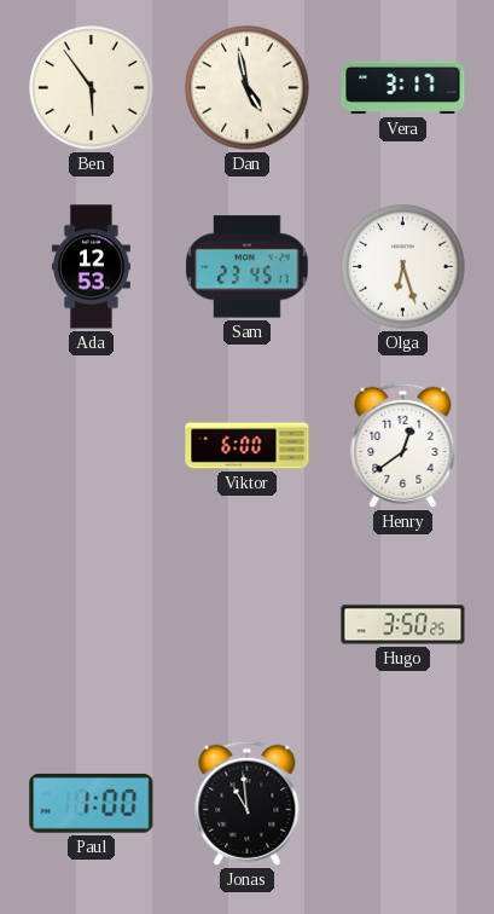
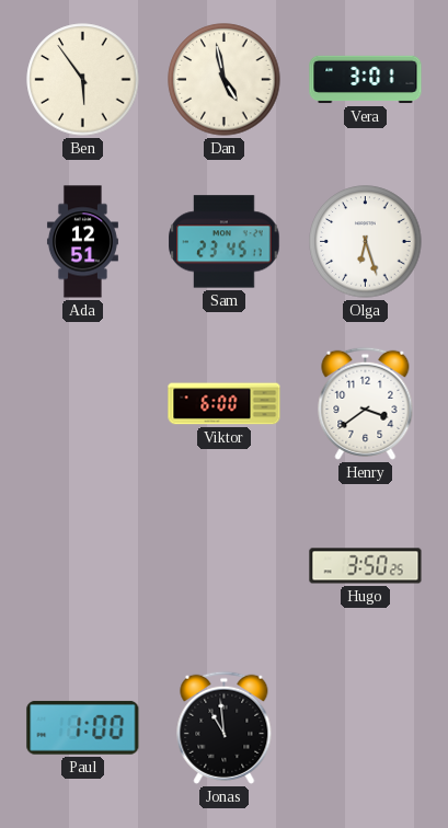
Vera: 3:17 -> 3:01 (366, 80)
Ada: 12:53 -> 12:51 (82, 242)
Henry: 12:39 -> 3:39 (366, 403)
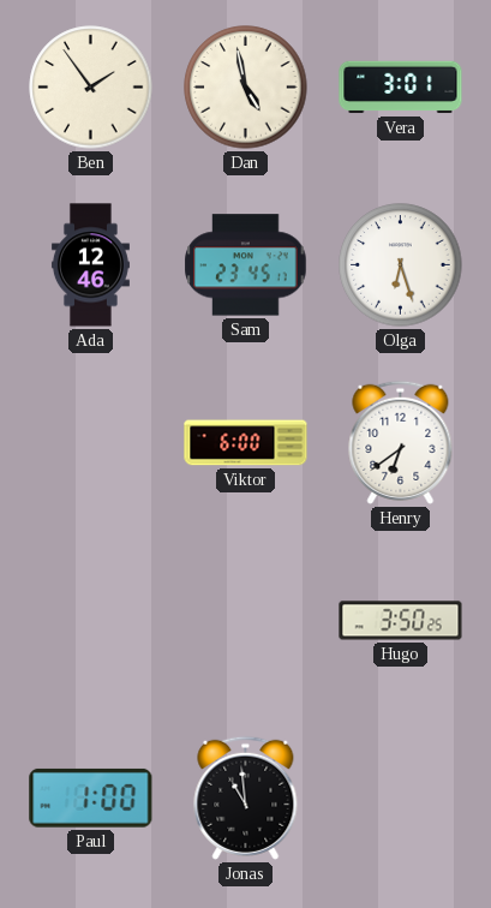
Ben: 5:54 -> 1:54 (91, 88)
Ada: 12:51 -> 12:46 (90, 265)
Henry: 3:39 -> 6:39 (401, 442)
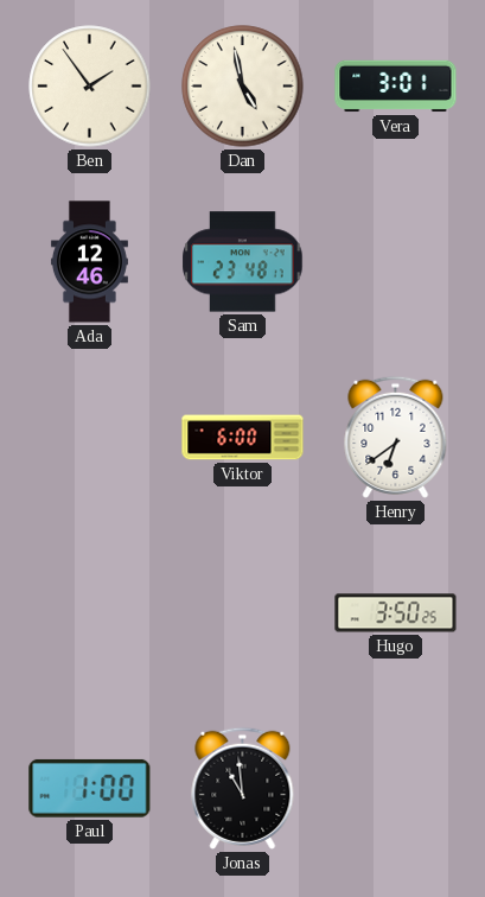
Sam: 23:45 -> 23:48 (243, 262)
Olga: 6:27 -> none (401, 265)
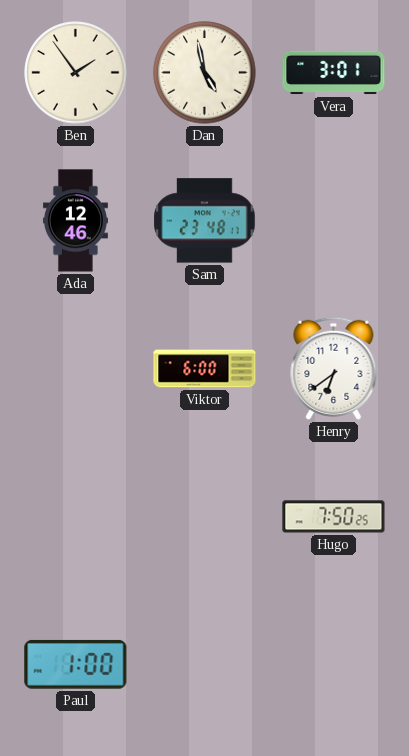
Hugo: 3:50 -> 7:50 (334, 517)
Jonas: 10:59 -> none (243, 788)
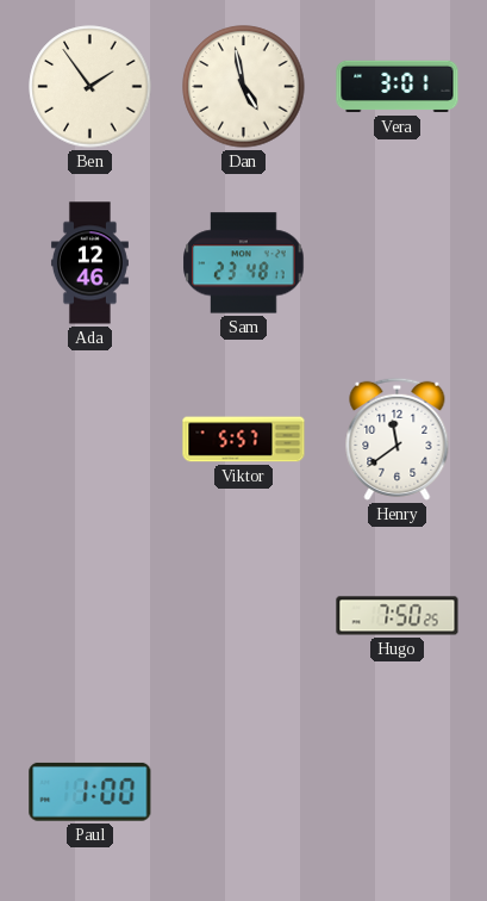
Viktor: 6:00 -> 5:57 (244, 440)
Henry: 6:39 -> 11:39 (398, 439)
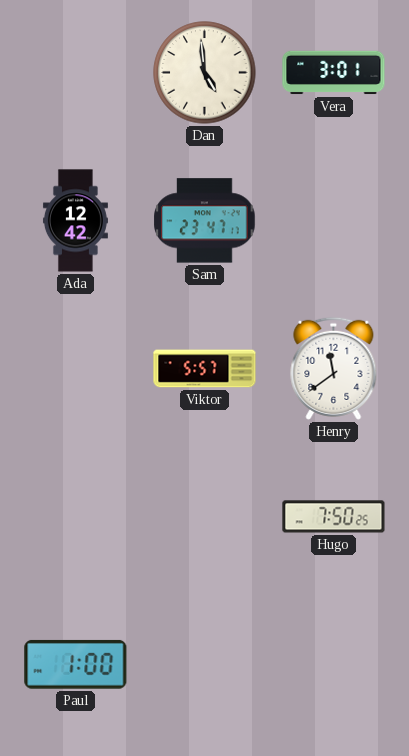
Ben: 1:54 -> none (90, 87)
Dan: 4:58 -> 4:59 (205, 73)
Ada: 12:46 -> 12:42 (75, 221)
Sam: 23:48 -> 23:47 (205, 221)
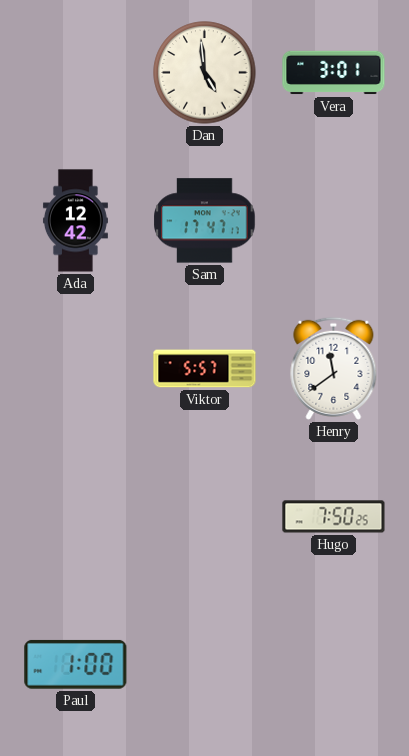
Sam: 23:47 -> 17:47 (205, 221)
